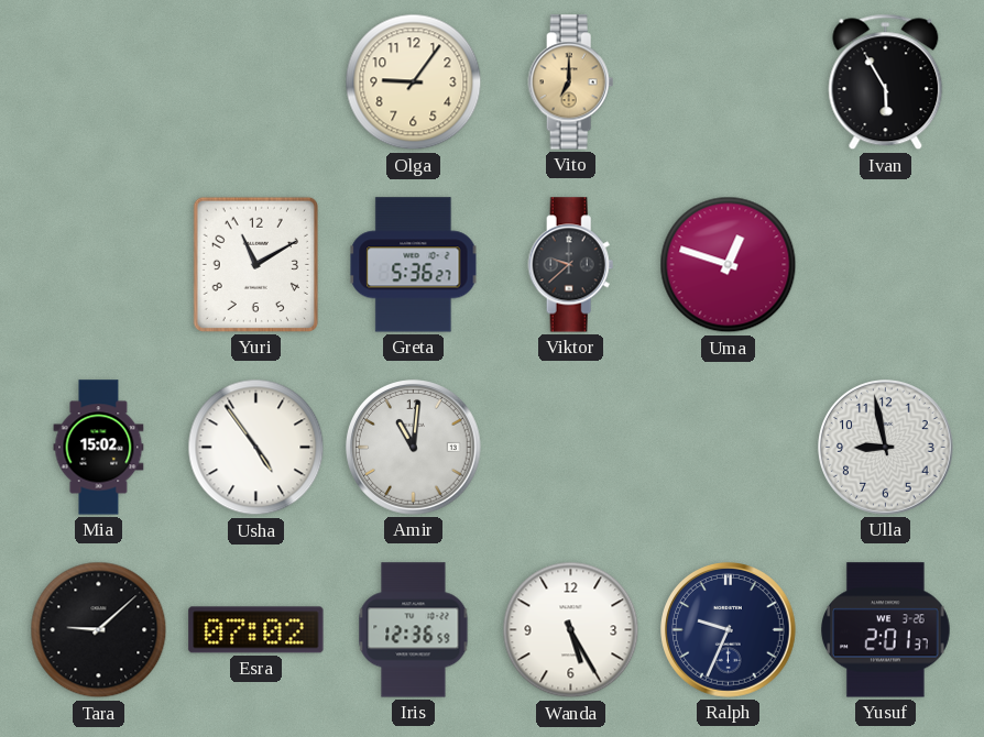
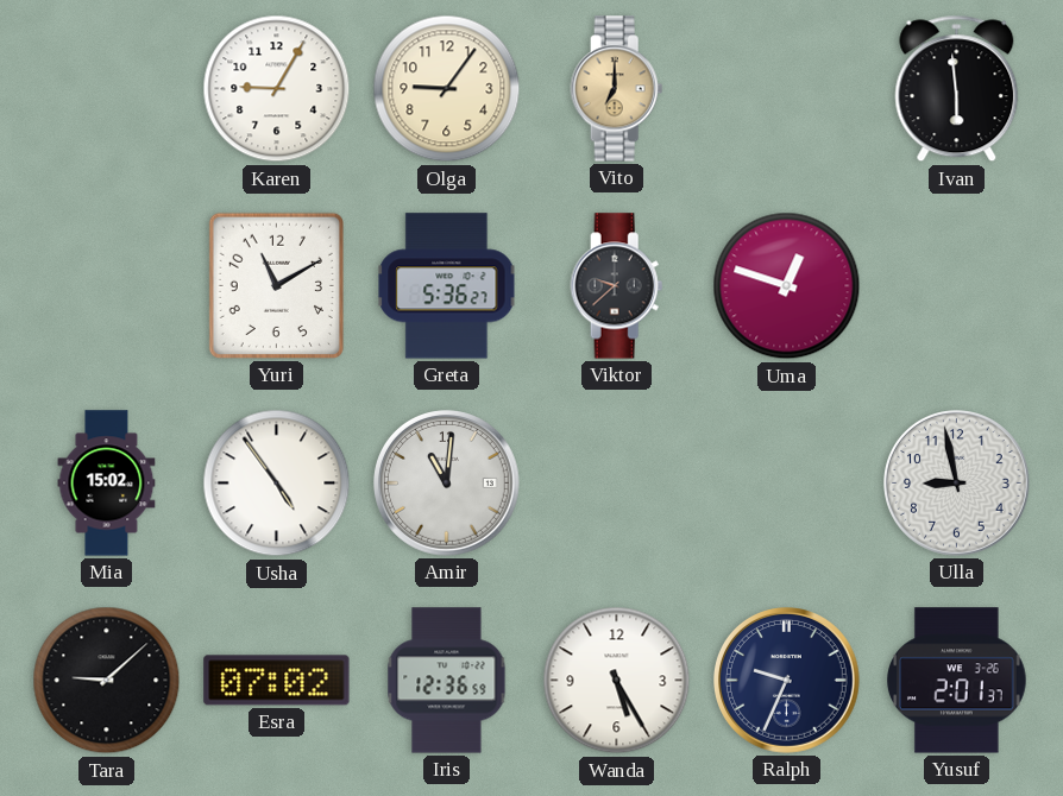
Karen: none -> 9:05 (277, 89)
Ivan: 5:55 -> 5:59 (957, 89)
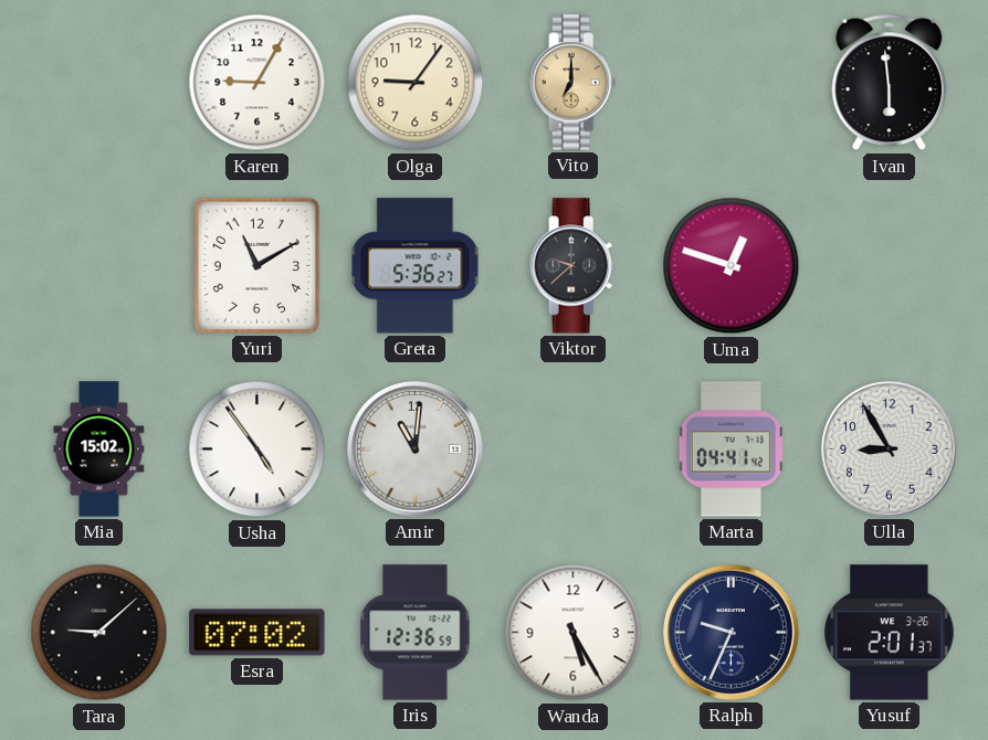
Marta: none -> 04:41 (731, 450)
Ulla: 8:58 -> 8:55 (890, 450)
